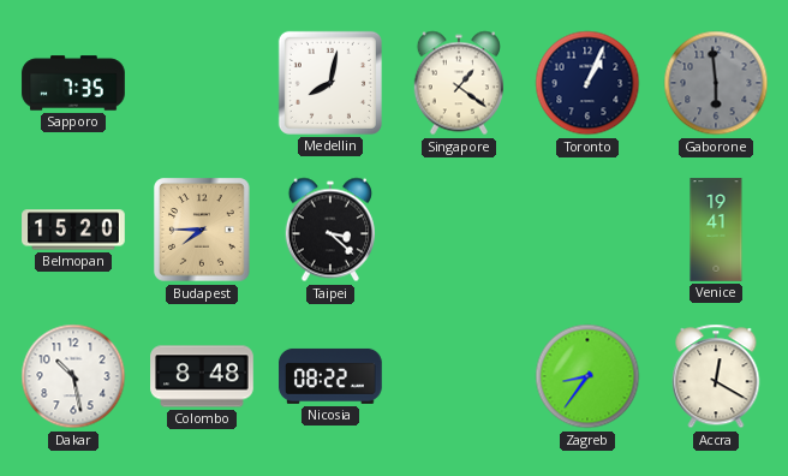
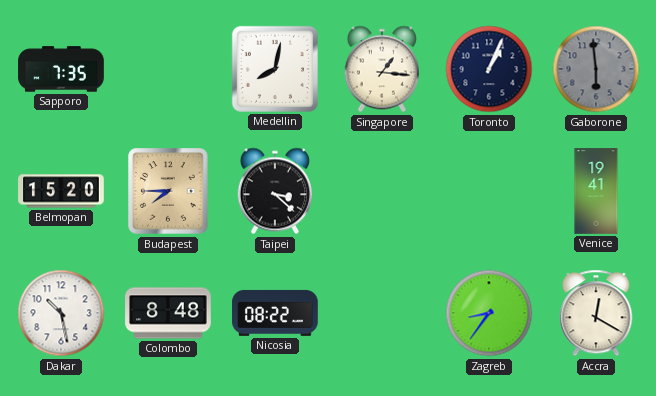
Singapore: 1:21 -> 1:16 (382, 69)
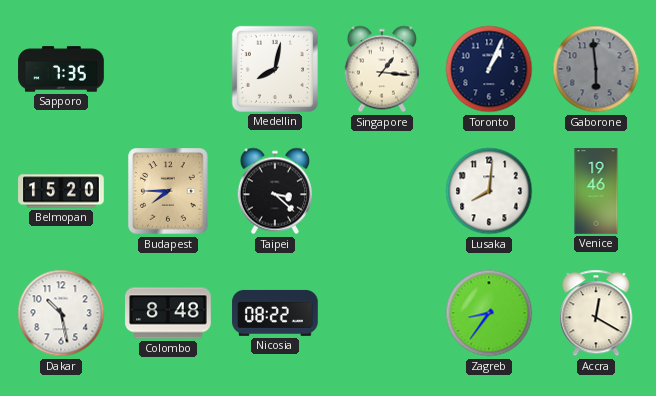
Lusaka: none -> 8:01 (489, 191)
Venice: 19:41 -> 19:46 (596, 191)
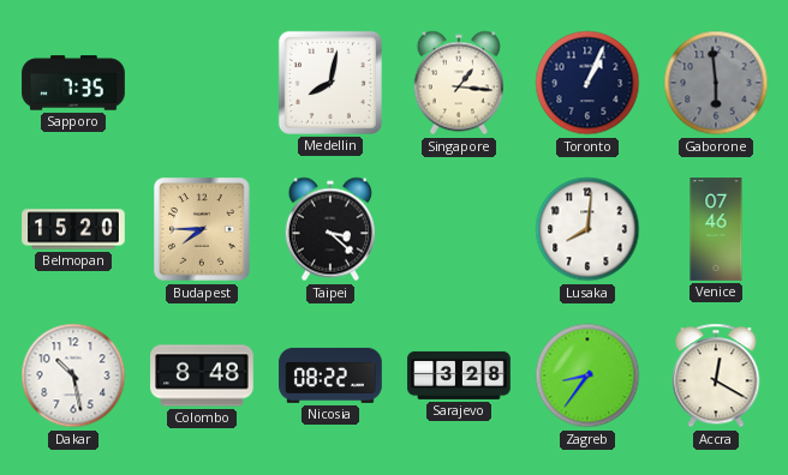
Venice: 19:46 -> 07:46 (716, 229)
Sarajevo: none -> 3:28 (459, 375)
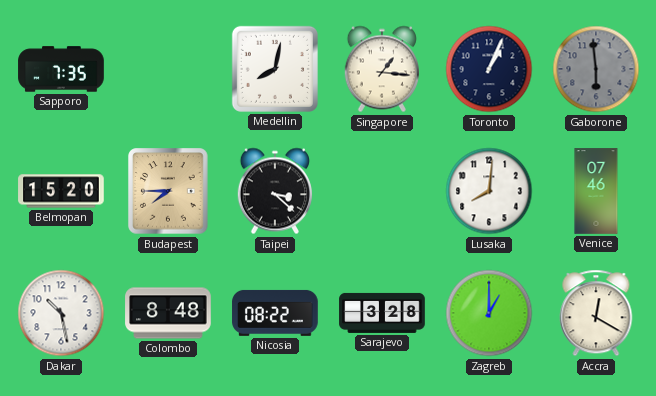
Zagreb: 8:36 -> 1:00 (489, 313)
